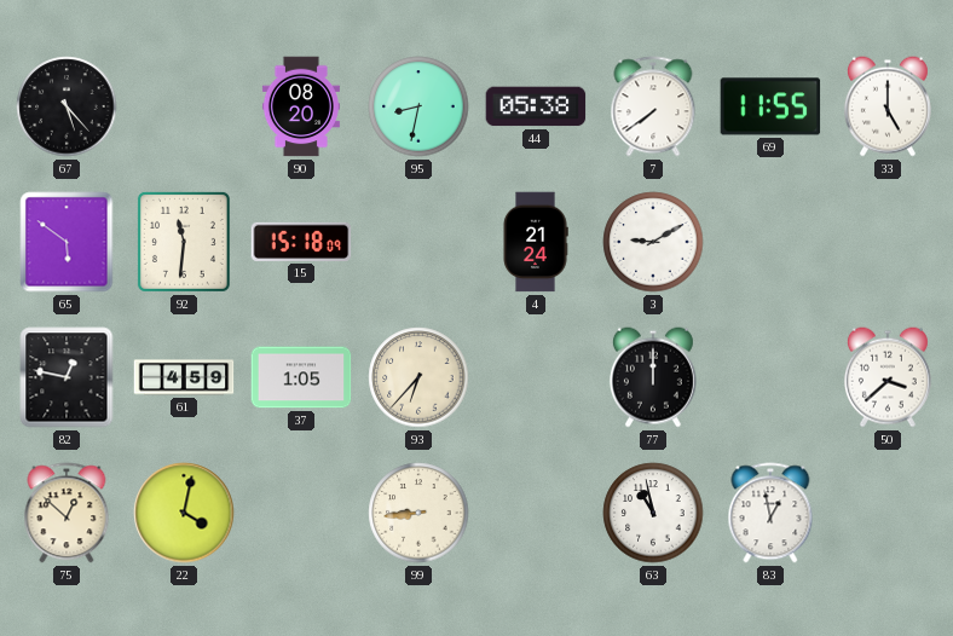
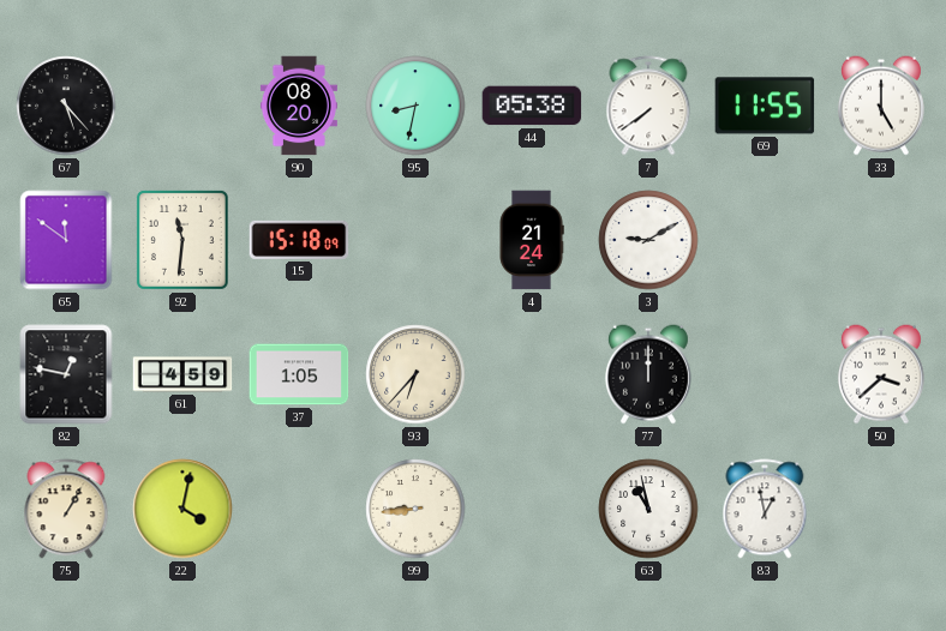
65: 5:51 -> 11:51 (66, 240)
75: 12:52 -> 1:05 (66, 509)
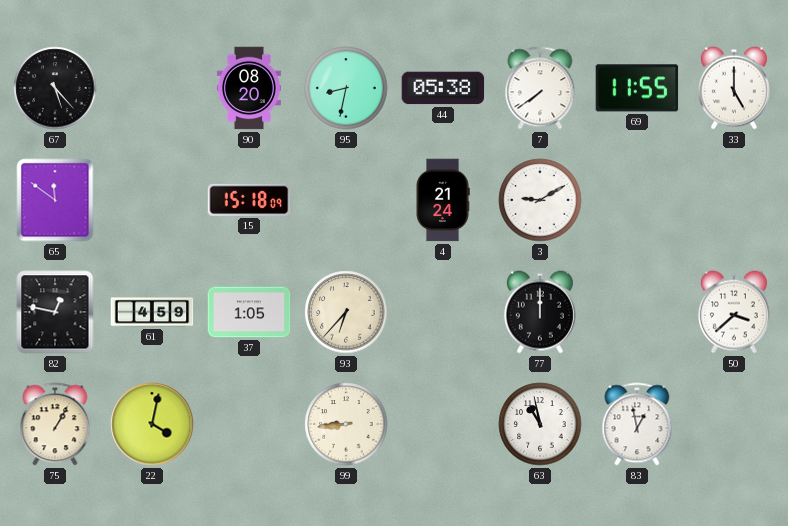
92: 11:31 -> none (182, 240)
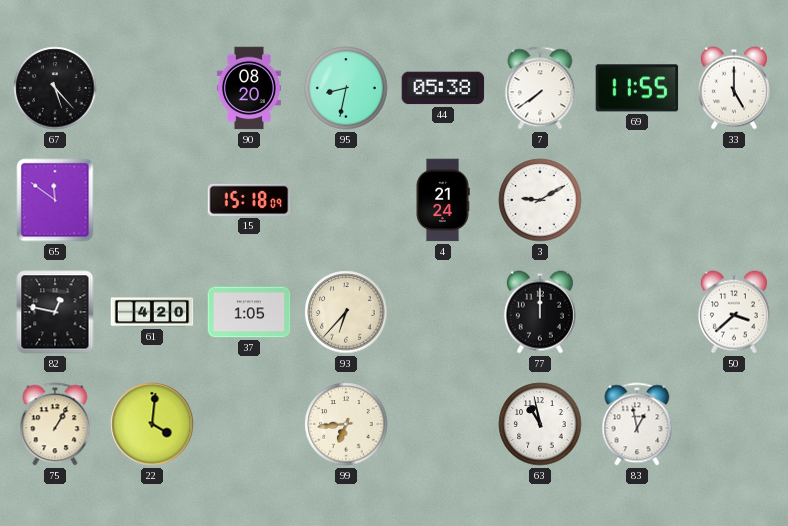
61: 4:59 -> 4:20 (152, 312)
22: 4:02 -> 4:01 (152, 424)
99: 8:44 -> 6:44 (346, 424)
